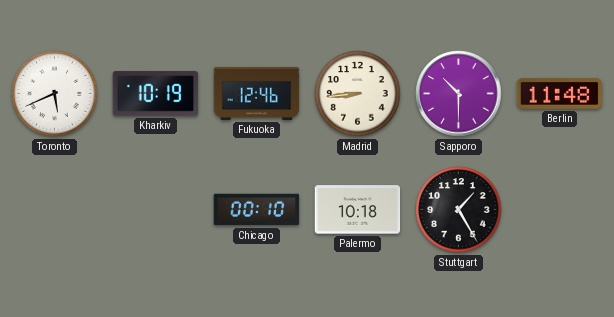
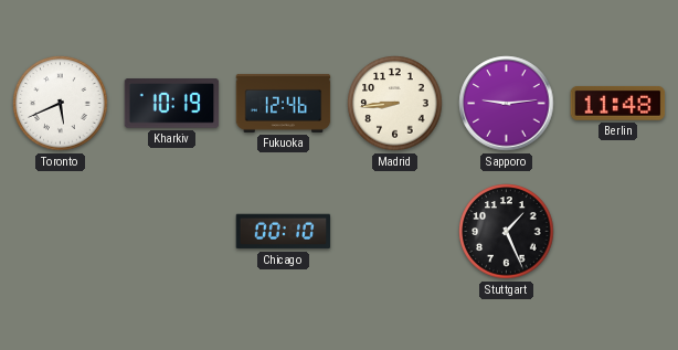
Sapporo: 10:30 -> 9:14 (507, 104)
Palermo: 10:18 -> none (358, 210)
Stuttgart: 1:25 -> 1:26 (507, 232)
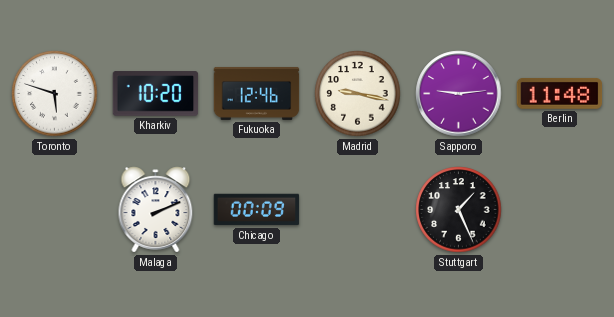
Toronto: 5:41 -> 5:48 (55, 94)
Kharkiv: 10:19 -> 10:20 (156, 94)
Madrid: 8:44 -> 9:17 (358, 94)
Malaga: none -> 2:11 (156, 210)
Chicago: 00:10 -> 00:09 (257, 210)
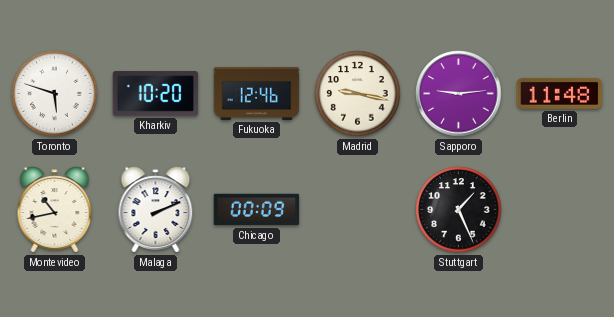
Montevideo: none -> 10:43 (55, 210)
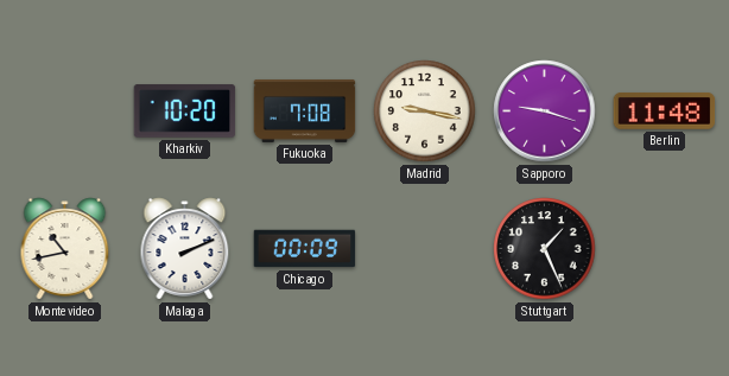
Toronto: 5:48 -> none (55, 94)
Fukuoka: 12:46 -> 7:08 (305, 110)
Sapporo: 9:14 -> 9:18 (545, 111)
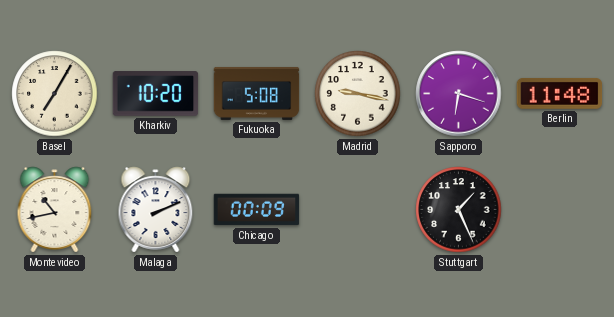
Basel: none -> 7:05 (55, 94)
Fukuoka: 7:08 -> 5:08 (257, 93)
Sapporo: 9:18 -> 6:18 (459, 94)
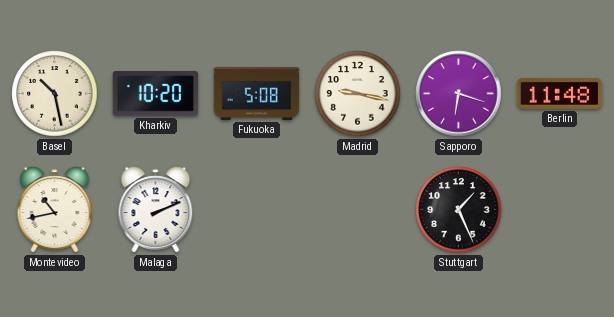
Basel: 7:05 -> 10:28 (55, 94)
Chicago: 00:09 -> none (257, 210)
